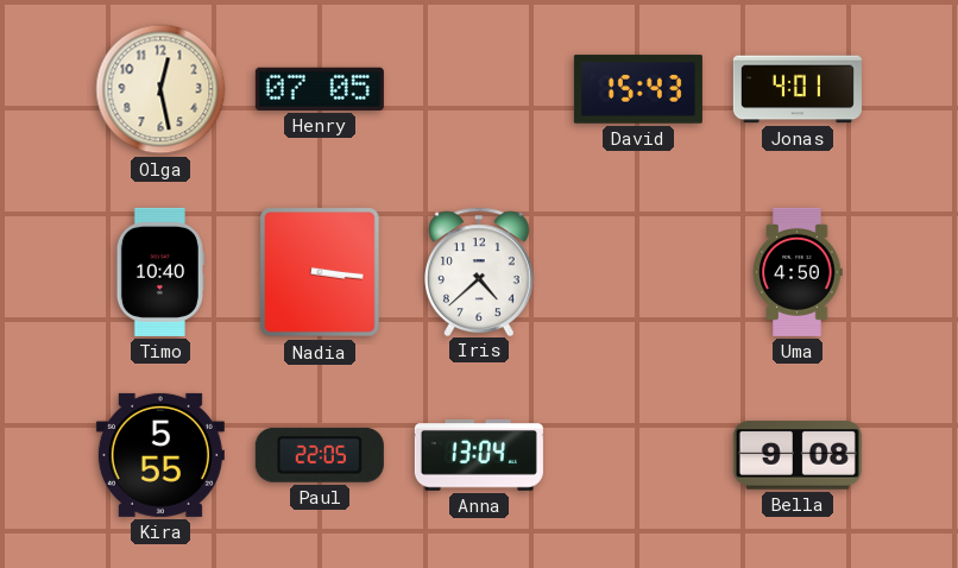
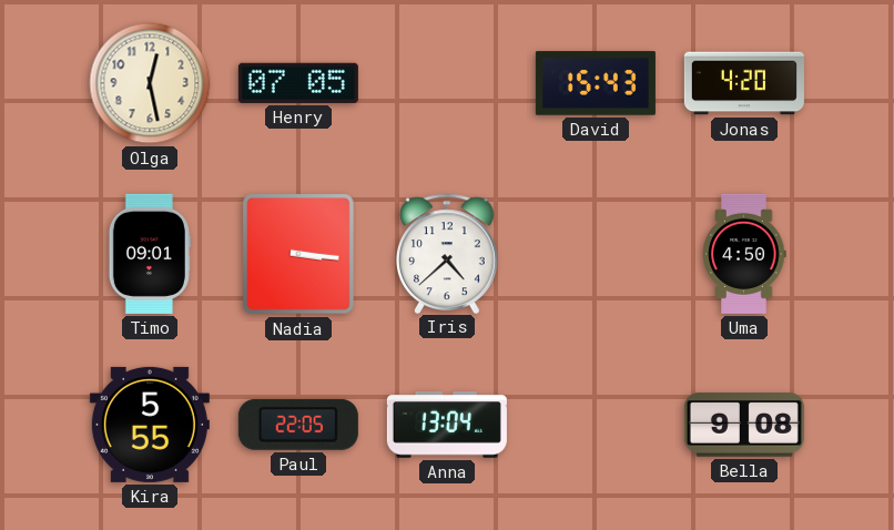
Jonas: 4:01 -> 4:20 (744, 83)
Timo: 10:40 -> 09:01 (150, 254)
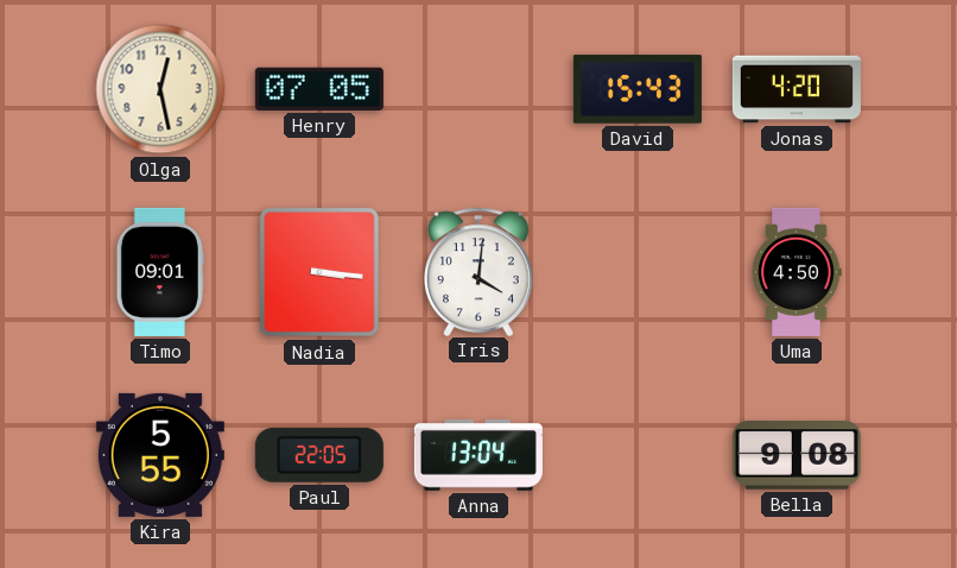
Iris: 4:38 -> 4:01 (480, 271)
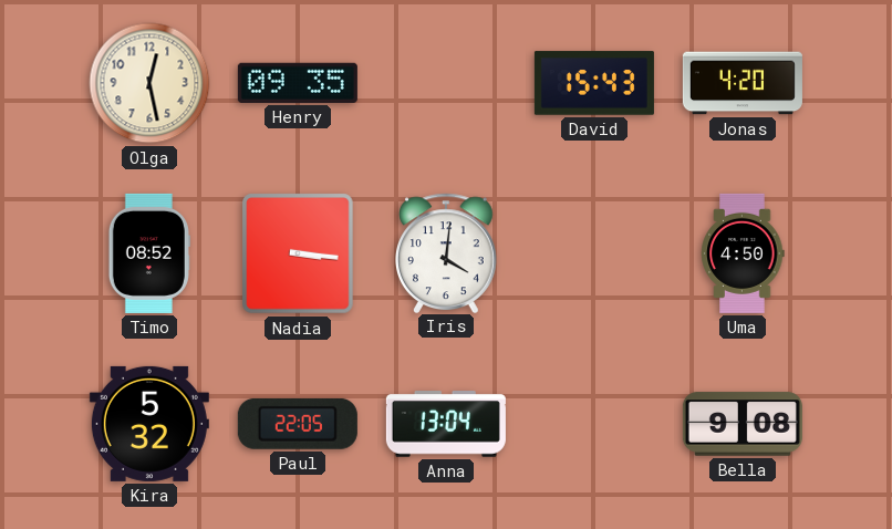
Henry: 07:05 -> 09:35 (298, 83)
Timo: 09:01 -> 08:52 (149, 253)
Kira: 5:55 -> 5:32 (149, 424)
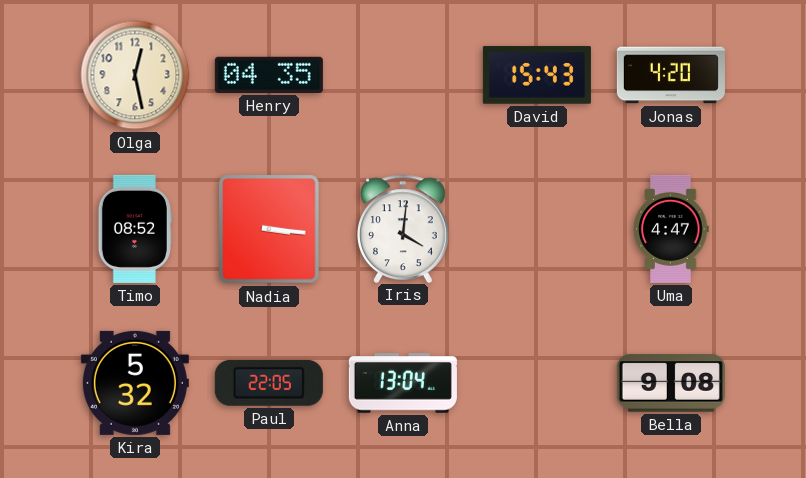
Henry: 09:35 -> 04:35 (269, 75)
Uma: 4:50 -> 4:47 (671, 229)
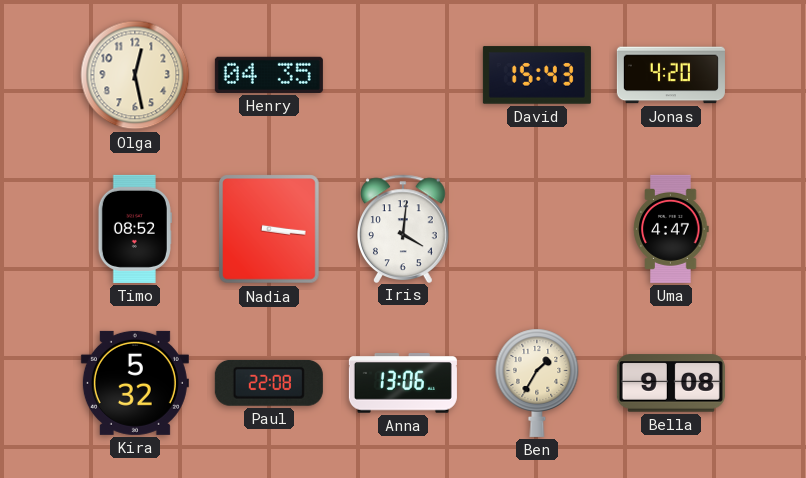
Paul: 22:05 -> 22:08 (269, 383)
Anna: 13:04 -> 13:06 (403, 383)
Ben: none -> 1:35 (537, 383)
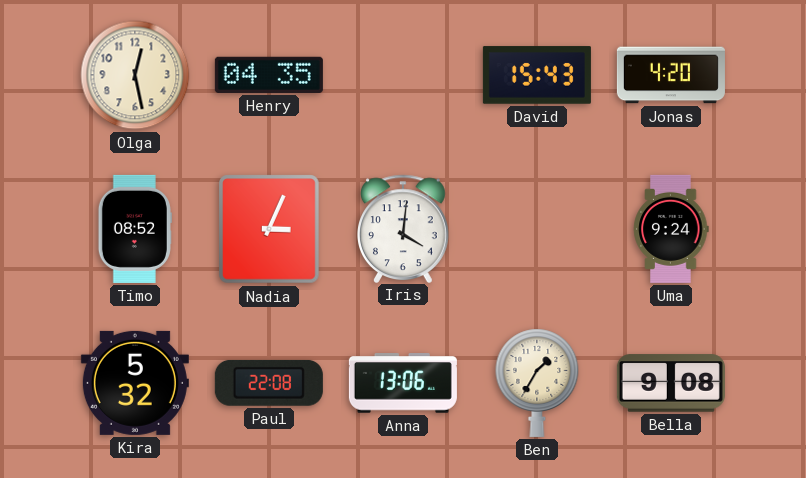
Nadia: 3:16 -> 3:04 (269, 229)
Uma: 4:47 -> 9:24 (671, 229)
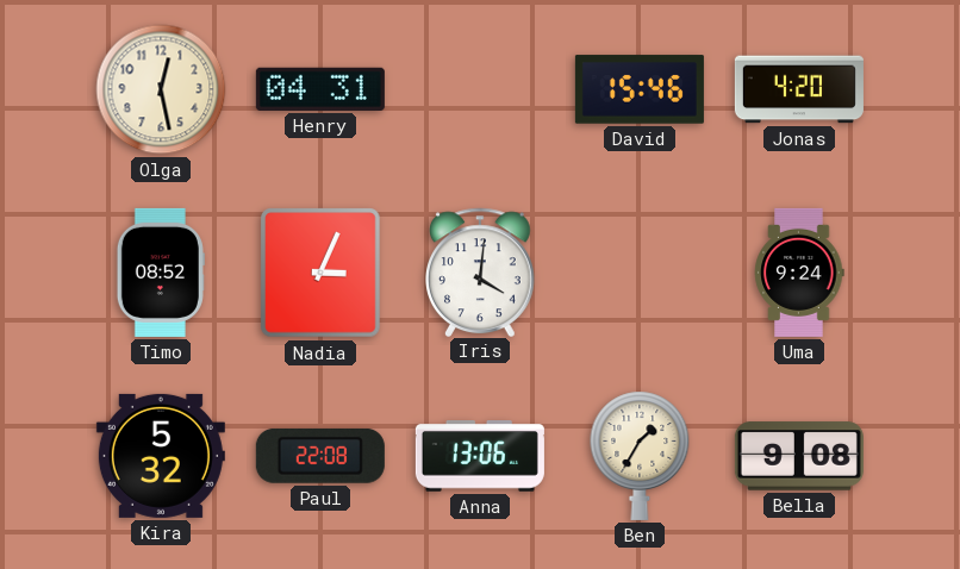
Henry: 04:35 -> 04:31 (320, 89)
David: 15:43 -> 15:46 (640, 89)
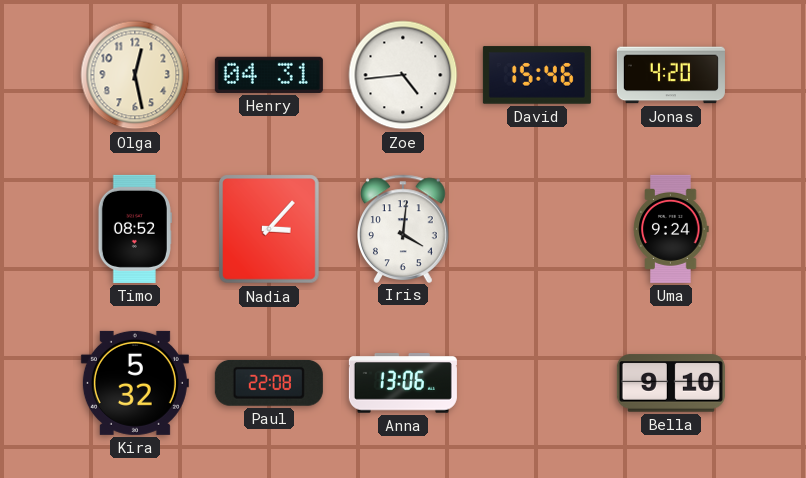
Zoe: none -> 4:44 (403, 75)
Nadia: 3:04 -> 3:07 (269, 229)
Ben: 1:35 -> none (640, 456)
Bella: 9:08 -> 9:10 (671, 383)
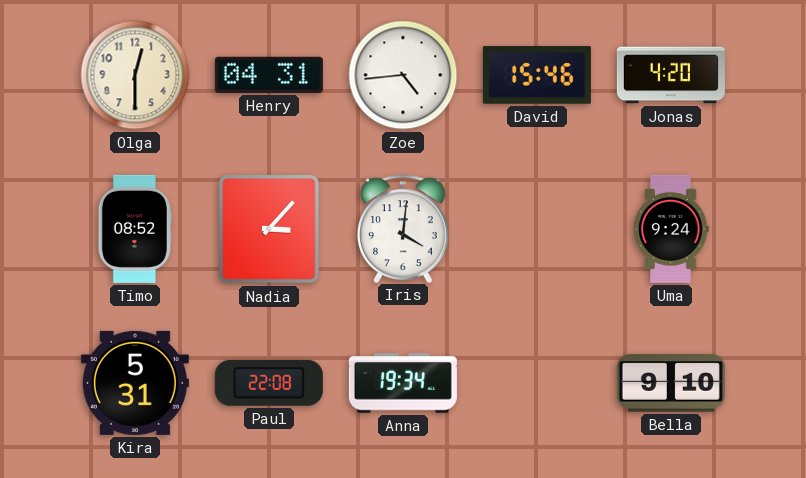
Olga: 12:28 -> 12:30 (135, 75)
Kira: 5:32 -> 5:31 (135, 383)
Anna: 13:06 -> 19:34 (403, 383)
